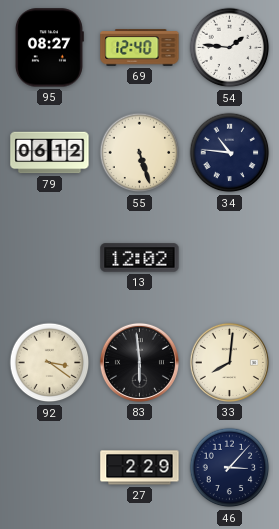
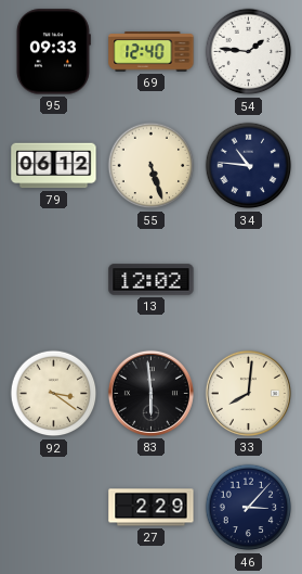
95: 08:27 -> 09:33 (53, 52)
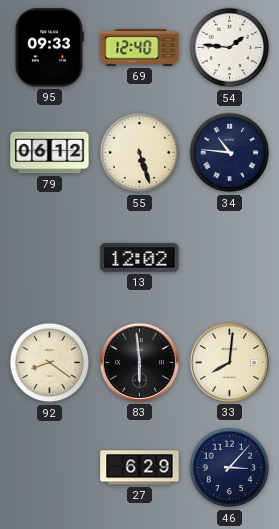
92: 3:21 -> 8:21 (50, 363)
27: 2:29 -> 6:29 (140, 468)
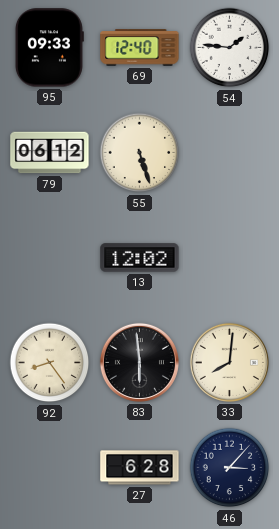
34: 10:46 -> none (230, 153)
92: 8:21 -> 8:24 (50, 363)
27: 6:29 -> 6:28 (140, 468)
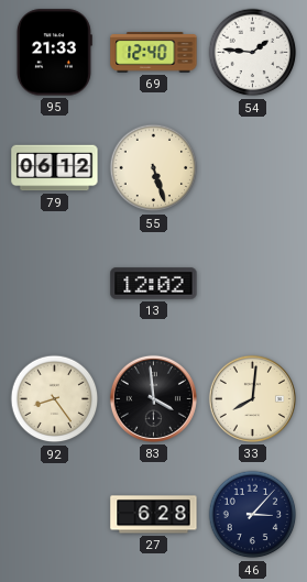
95: 09:33 -> 21:33 (54, 53)
83: 5:59 -> 3:59 (153, 398)
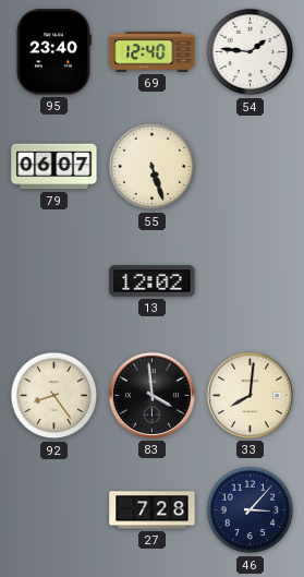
95: 21:33 -> 23:40 (53, 52)
79: 06:12 -> 06:07 (54, 167)
27: 6:28 -> 7:28 (153, 510)
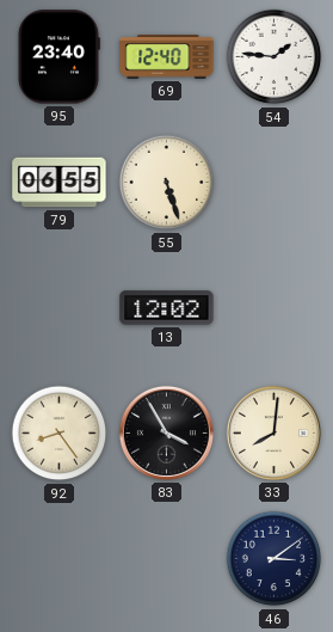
79: 06:07 -> 06:55 (60, 183)
83: 3:59 -> 3:55 (166, 432)
27: 7:28 -> none (153, 510)
46: 3:07 -> 3:09 (275, 559)
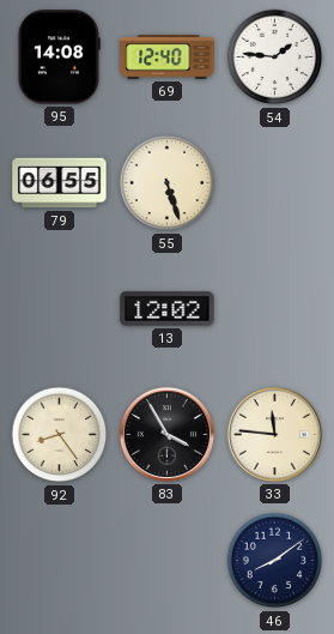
95: 23:40 -> 14:08 (59, 58)
33: 8:01 -> 11:46 (274, 434)
46: 3:09 -> 8:09 (275, 561)
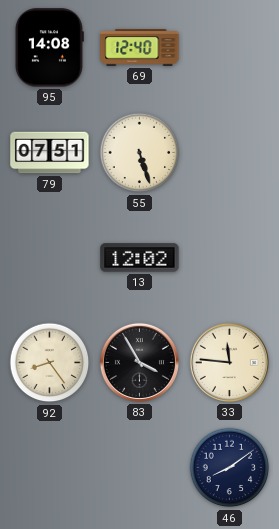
54: 1:46 -> none (275, 58)
79: 06:55 -> 07:51 (50, 153)
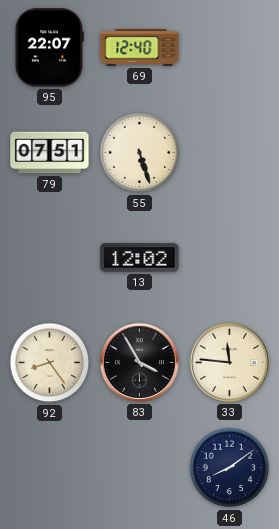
95: 14:08 -> 22:07 (49, 48)
